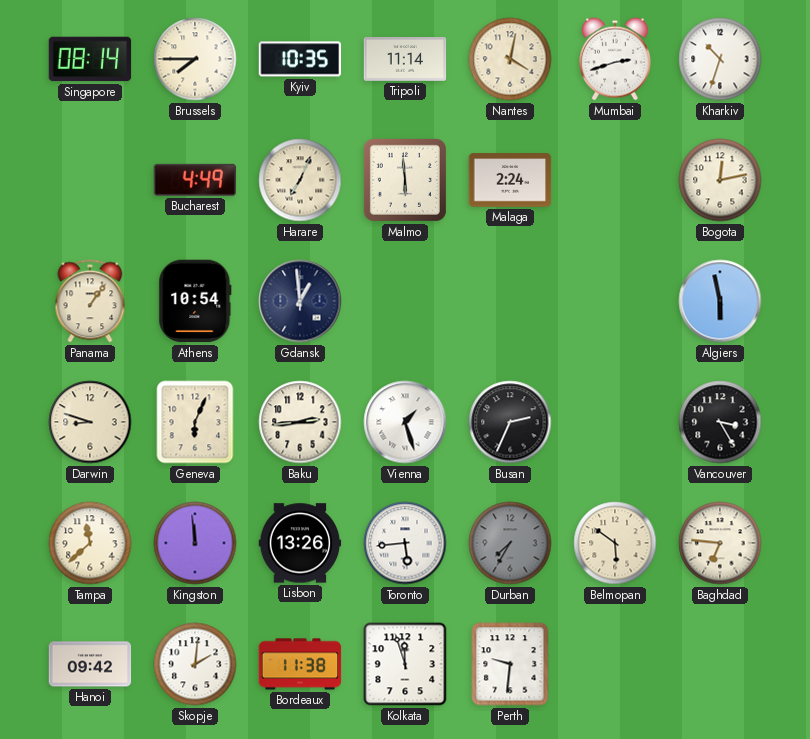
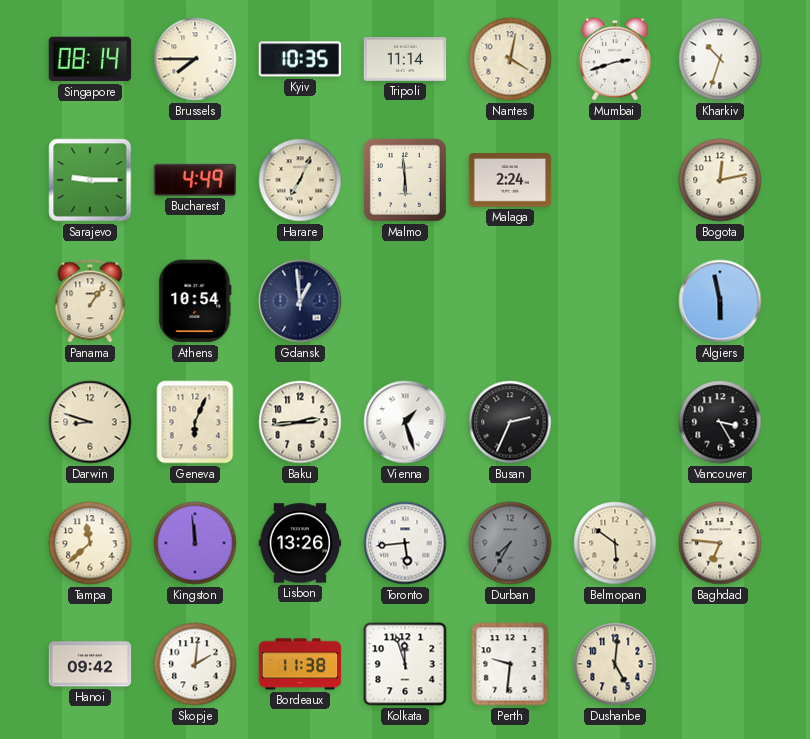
Sarajevo: none -> 9:15 (90, 180)
Dushanbe: none -> 5:01 (615, 664)
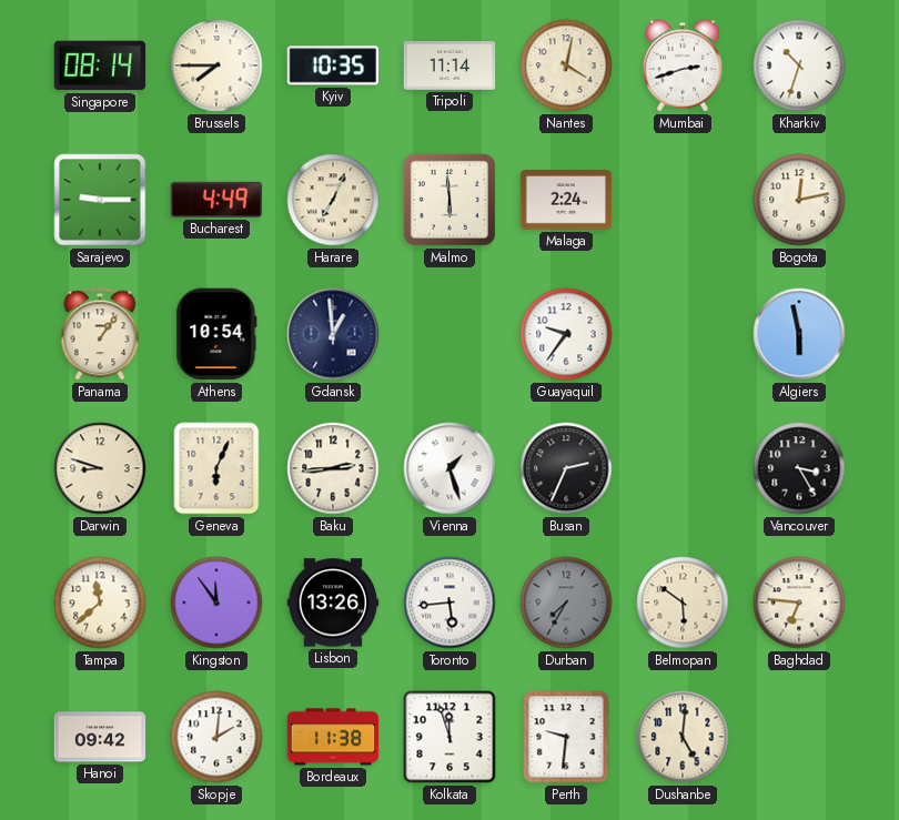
Guayaquil: none -> 9:36 (566, 334)
Kingston: 11:59 -> 11:54 (216, 603)
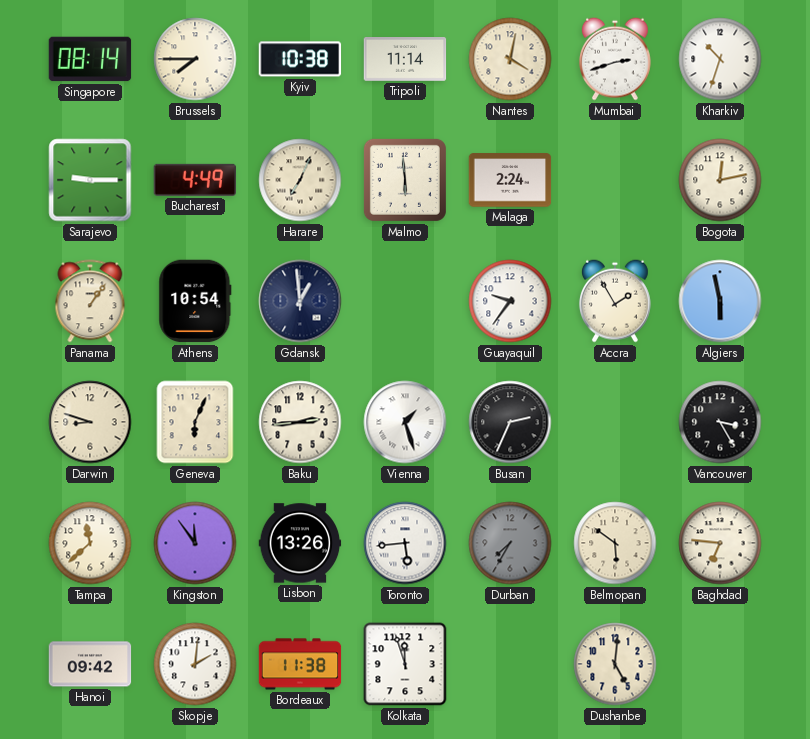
Kyiv: 10:35 -> 10:38 (300, 59)
Accra: none -> 1:55 (615, 301)
Perth: 9:31 -> none (566, 737)
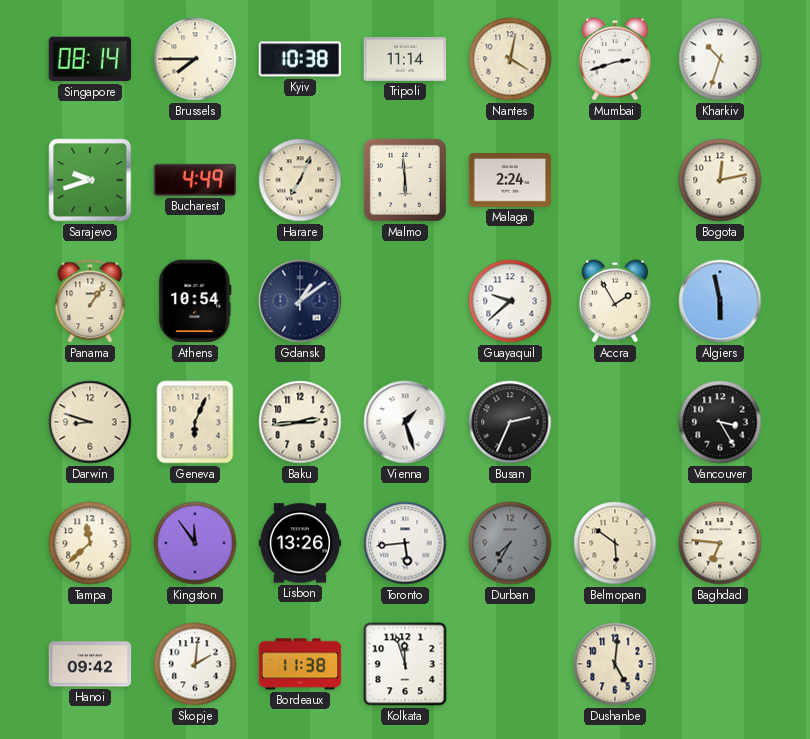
Sarajevo: 9:15 -> 9:42 (90, 180)
Gdansk: 12:59 -> 1:09 (300, 301)
Guayaquil: 9:36 -> 9:38 (510, 301)
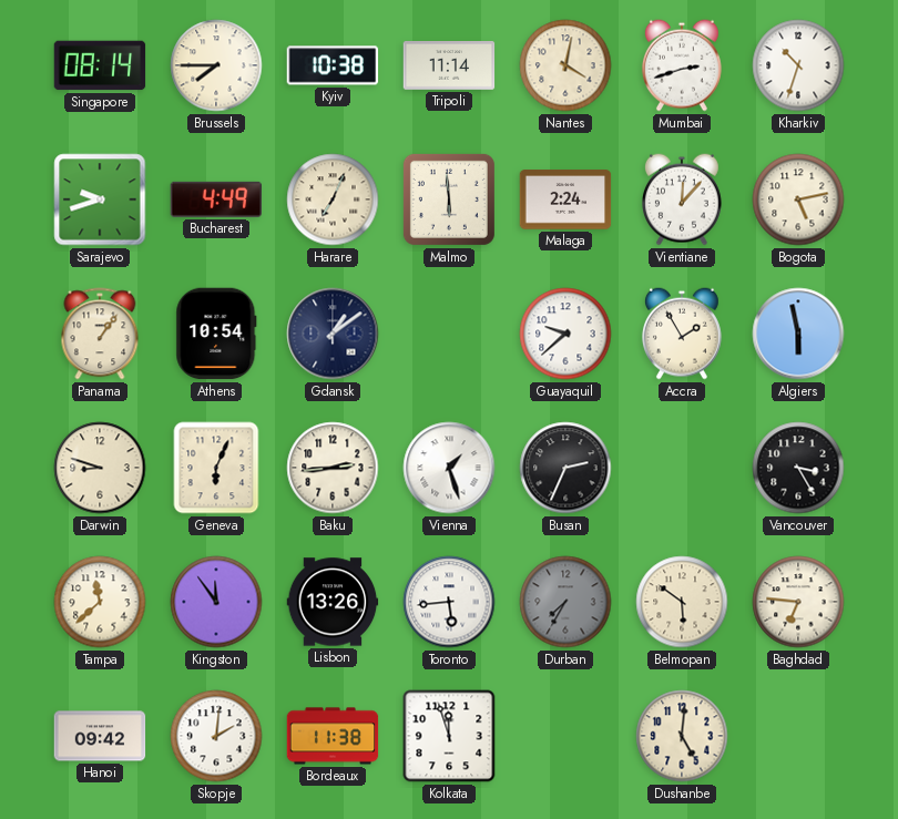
Vientiane: none -> 12:07 (682, 199)
Bogota: 12:13 -> 5:13 (798, 199)
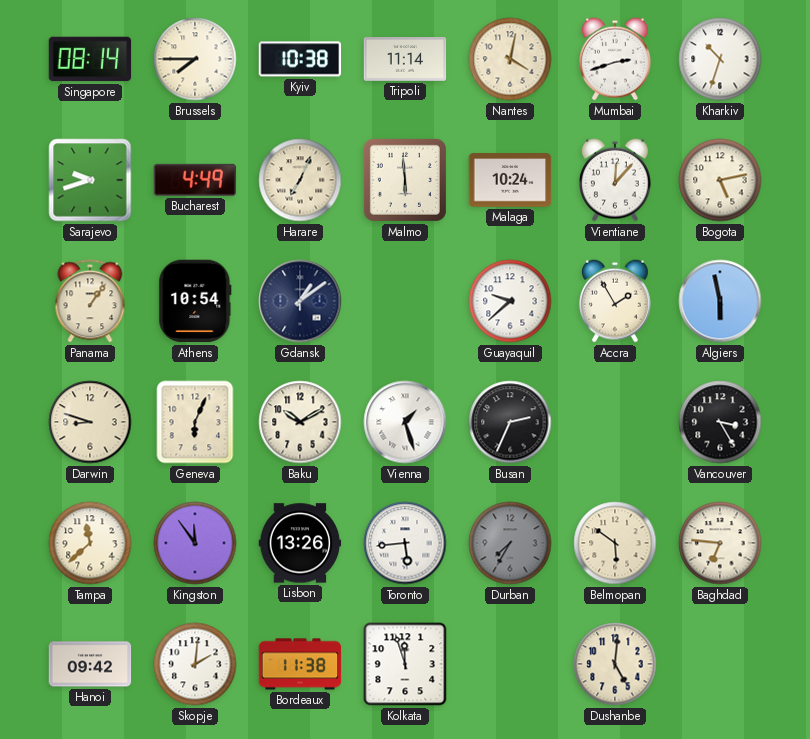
Malaga: 2:24 -> 10:24 (510, 180)
Baku: 2:44 -> 10:10 (300, 422)
